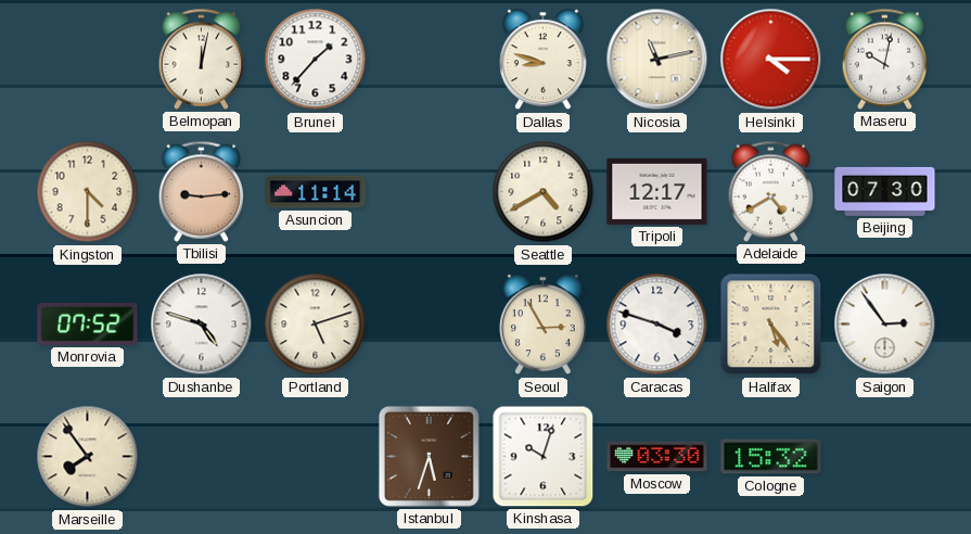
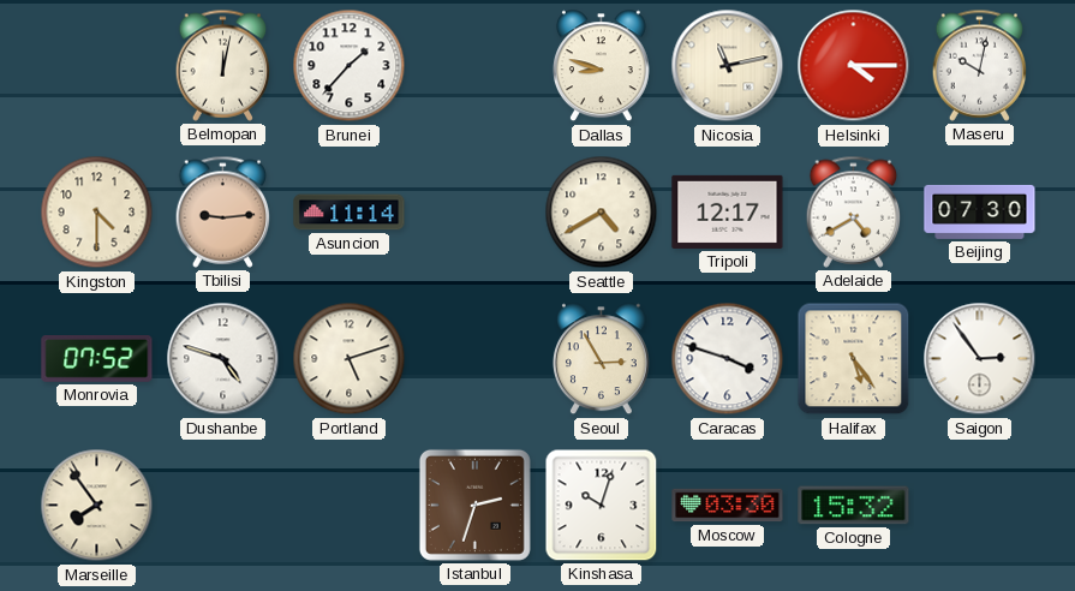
Istanbul: 5:33 -> 2:33 (474, 505)
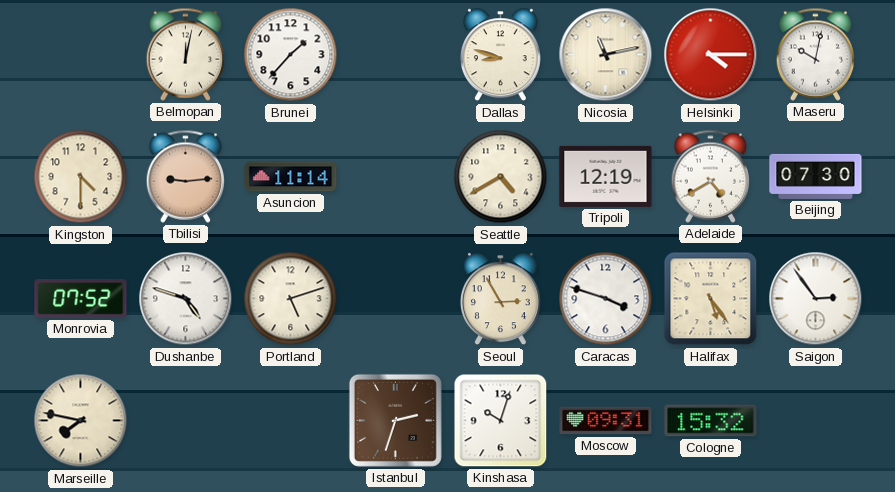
Tripoli: 12:17 -> 12:19 (606, 176)
Marseille: 7:54 -> 7:47 (81, 421)
Moscow: 03:30 -> 09:31 (606, 421)
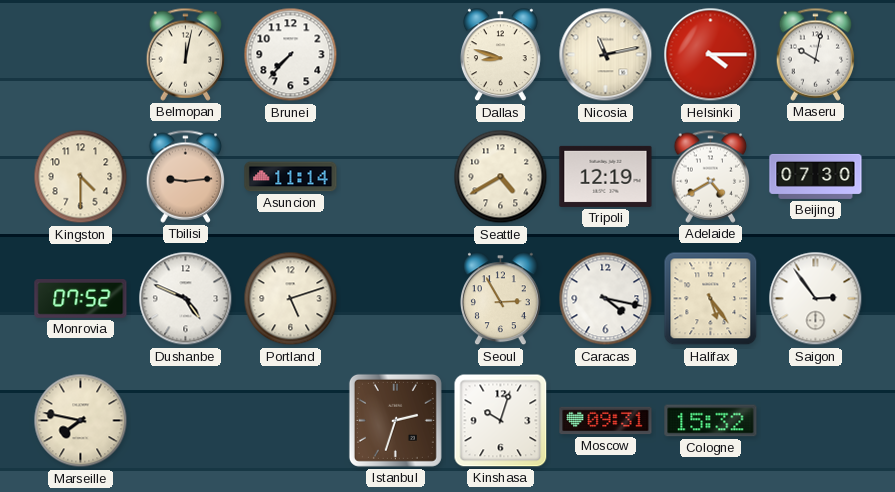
Brunei: 1:37 -> 7:37 (291, 55)
Dushanbe: 4:48 -> 4:49 (186, 299)
Caracas: 3:48 -> 4:17 (606, 299)
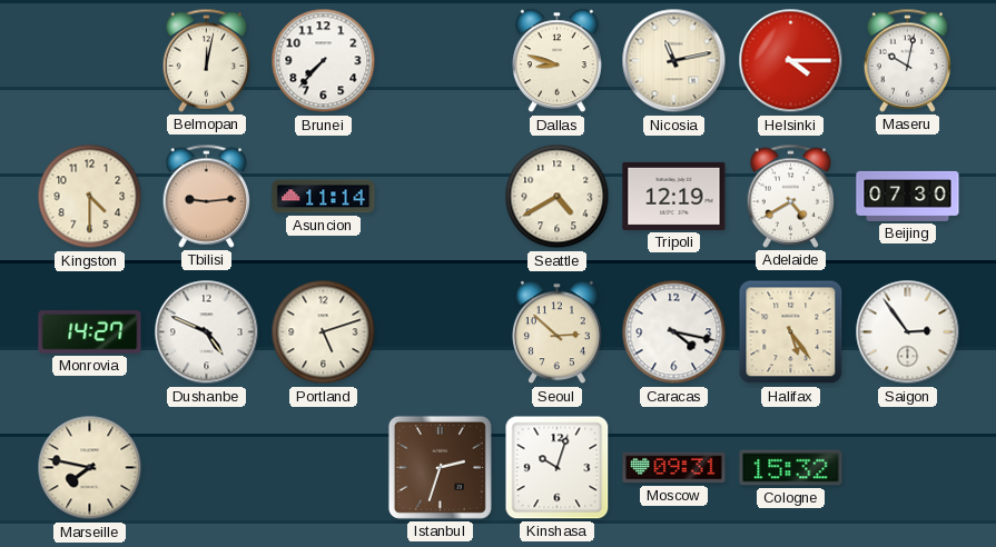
Monrovia: 07:52 -> 14:27 (90, 332)
Seoul: 2:55 -> 2:52 (556, 332)
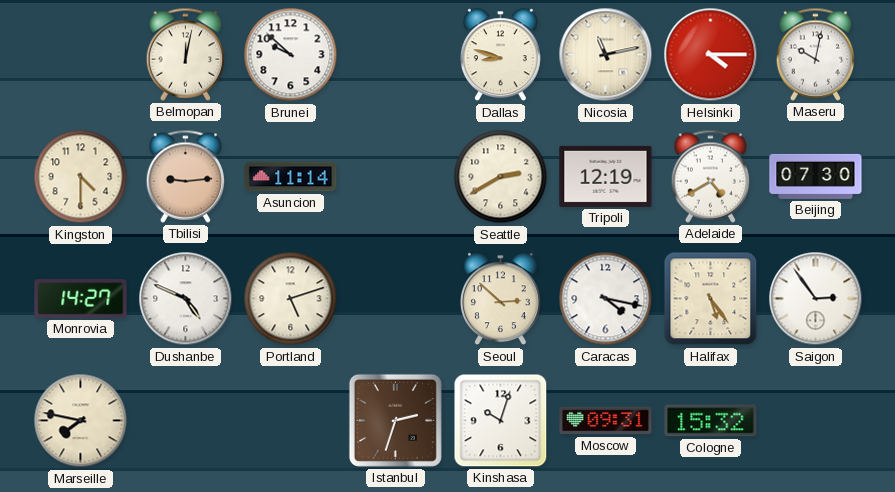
Brunei: 7:37 -> 9:52 (291, 55)
Seattle: 4:40 -> 2:40 (501, 177)
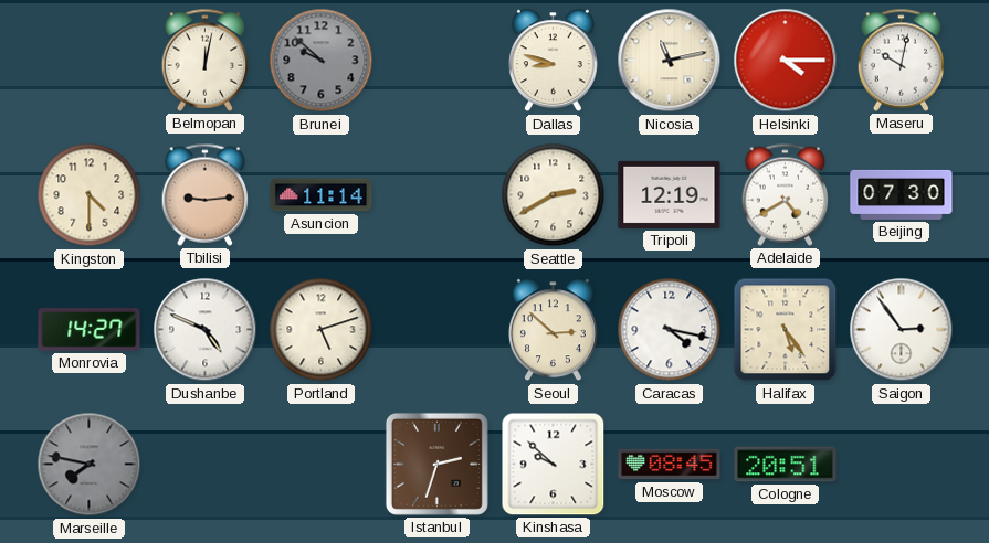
Brunei dial: white -> grey (322, 61)
Marseille dial: cream -> grey (90, 465)
Kinshasa: 10:03 -> 9:52 (554, 465)
Moscow: 09:31 -> 08:45 (670, 465)
Cologne: 15:32 -> 20:51 (786, 465)
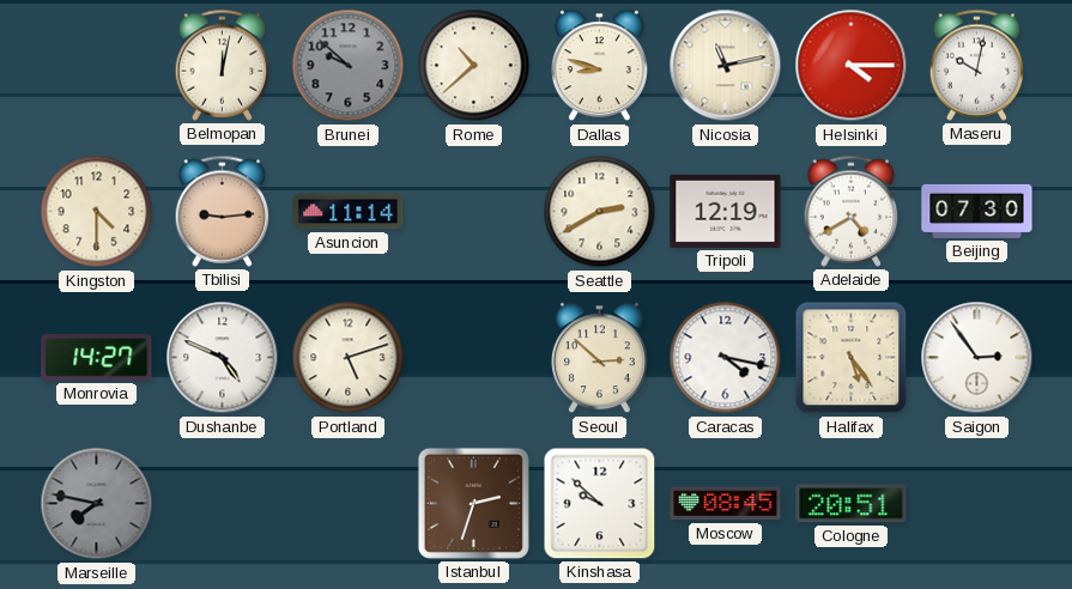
Rome: none -> 10:38 (474, 66)
